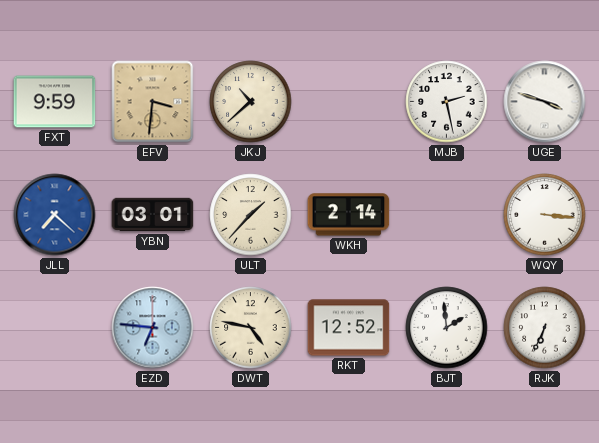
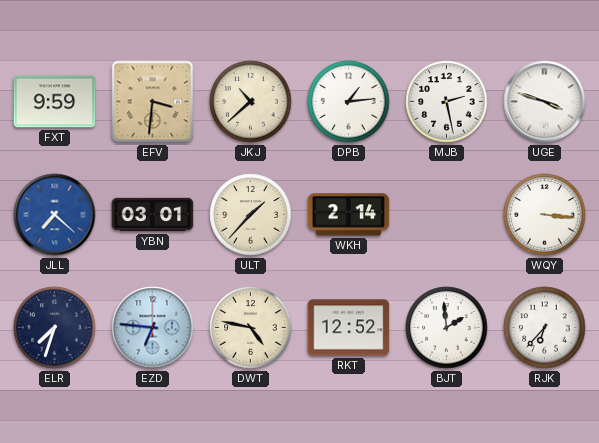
DPB: none -> 1:14 (349, 102)
ELR: none -> 7:33 (55, 328)
RJK: 6:34 -> 6:37 (545, 328)
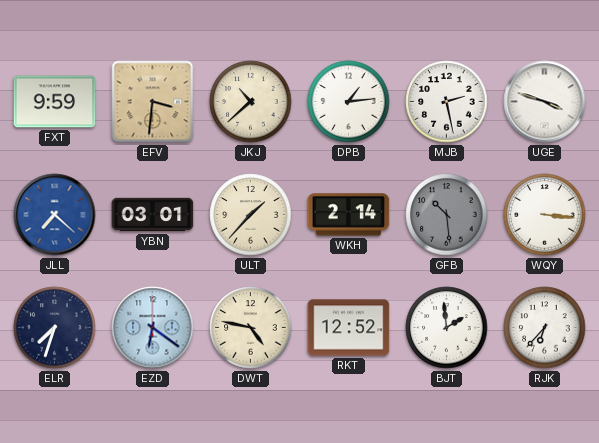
GFB: none -> 10:29 (447, 215)
EZD: 6:46 -> 6:21 (153, 328)
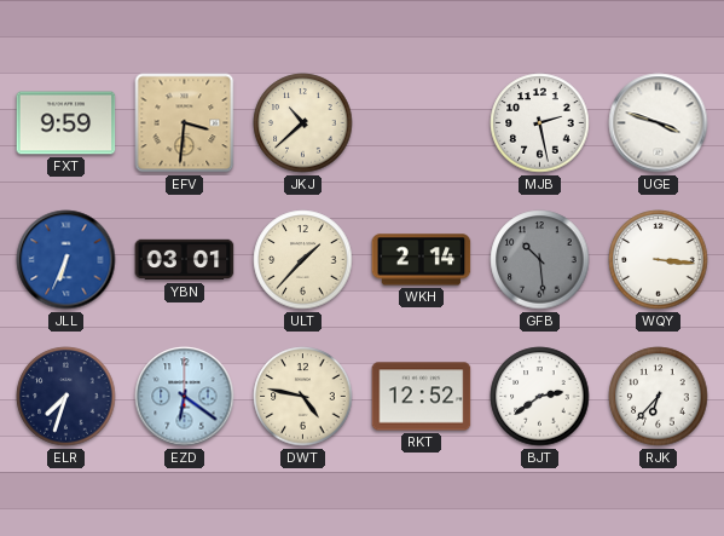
DPB: 1:14 -> none (349, 102)
JLL: 7:22 -> 6:34 (66, 260)
BJT: 1:59 -> 2:39 (540, 397)
